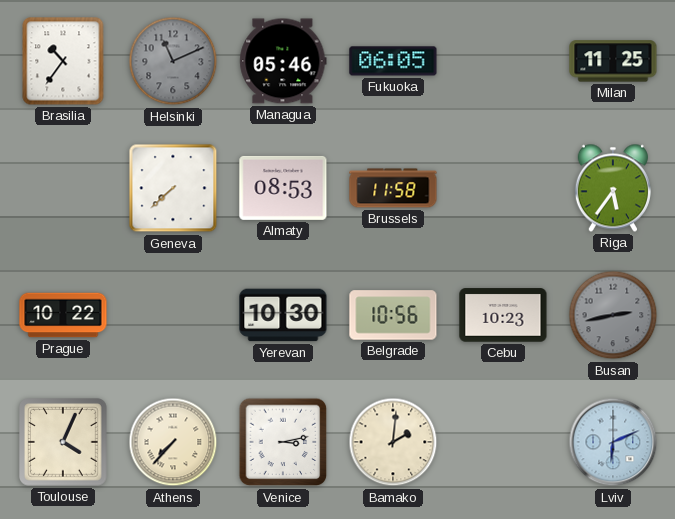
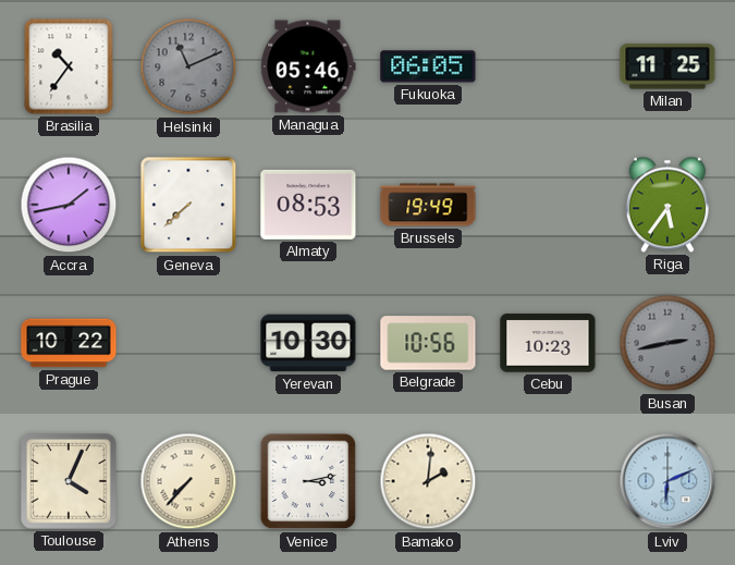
Accra: none -> 1:43 (69, 205)
Brussels: 11:58 -> 19:49 (428, 205)
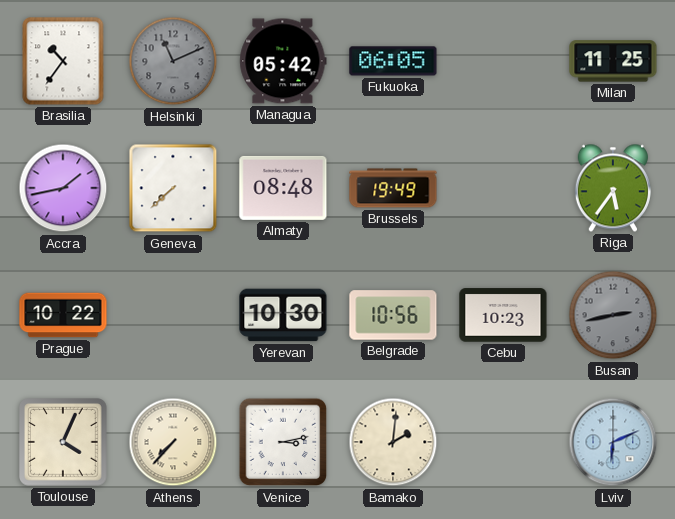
Managua: 05:46 -> 05:42 (283, 61)
Almaty: 08:53 -> 08:48 (283, 188)
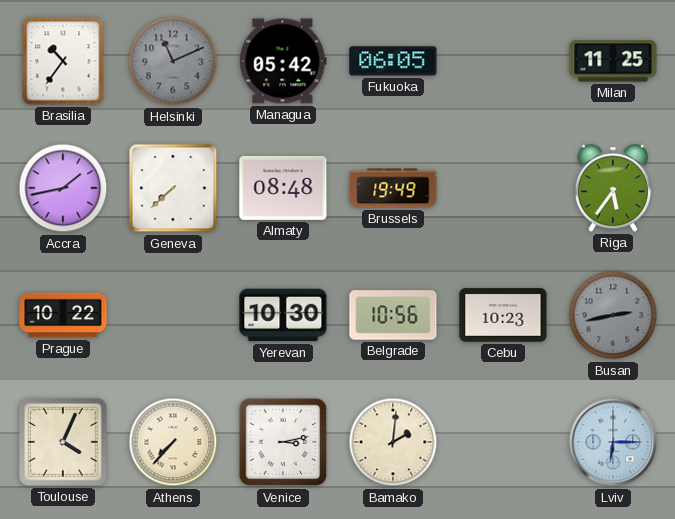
Lviv: 6:11 -> 6:15 (613, 442)
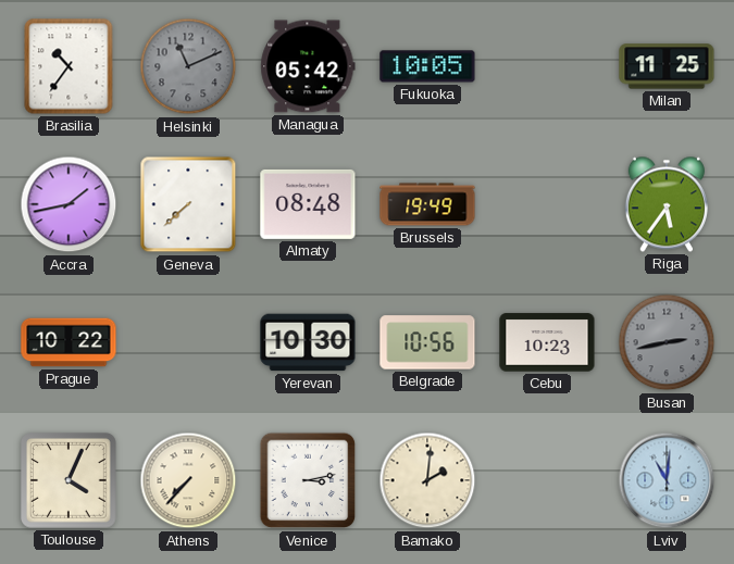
Fukuoka: 06:05 -> 10:05 (427, 66)
Lviv: 6:15 -> 11:01 (667, 480)
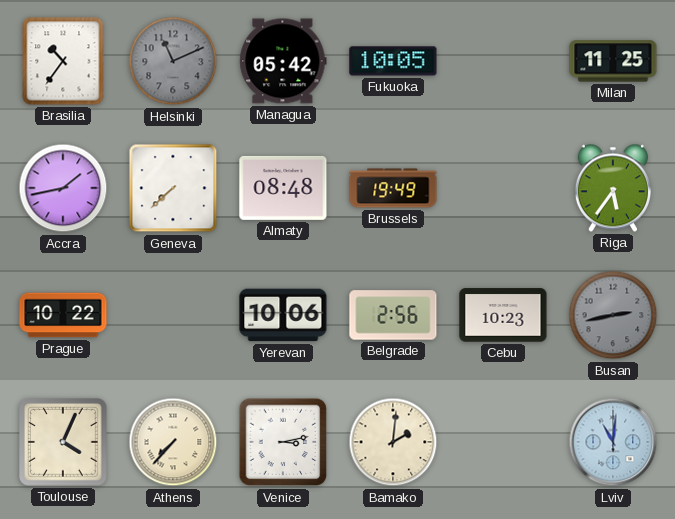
Yerevan: 10:30 -> 10:06 (283, 315)
Belgrade: 10:56 -> 2:56 (393, 315)
